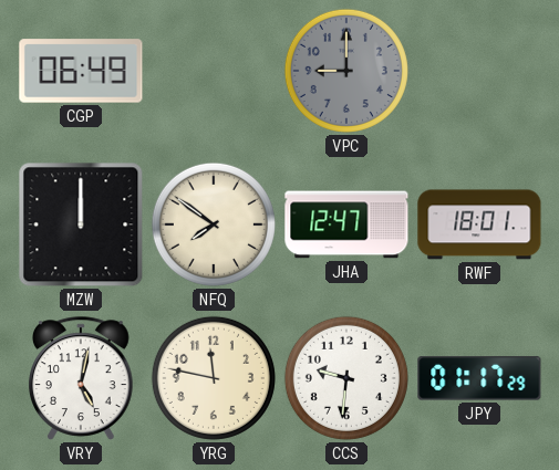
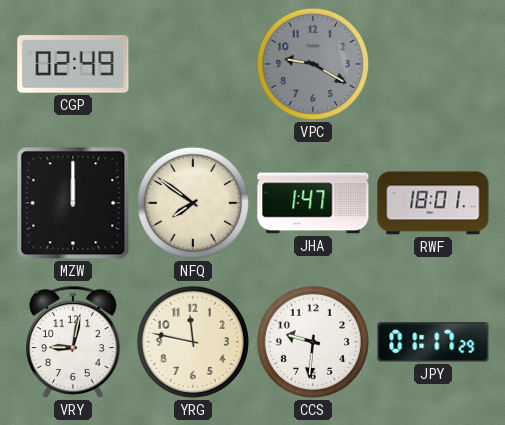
CGP: 06:49 -> 02:49 (73, 64)
VPC: 9:00 -> 9:20 (313, 64)
JHA: 12:47 -> 1:47 (313, 203)
VRY: 5:02 -> 9:02 (74, 342)
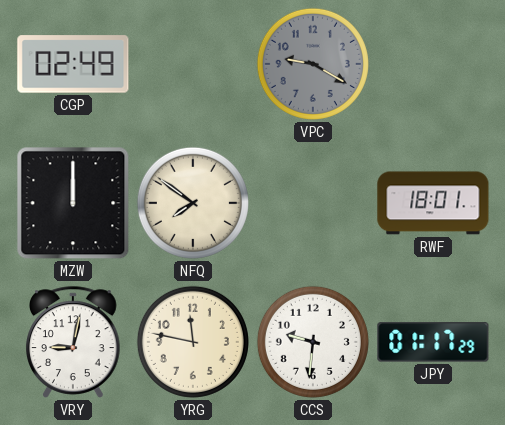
JHA: 1:47 -> none (313, 203)
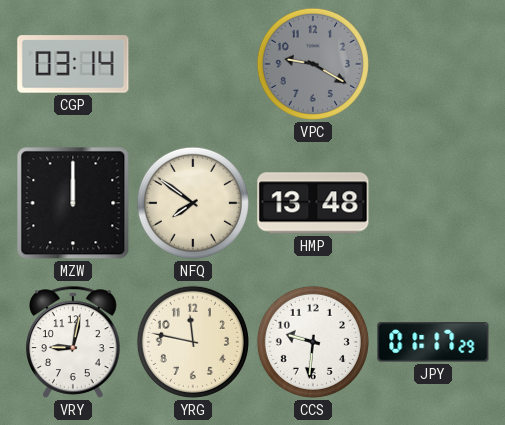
CGP: 02:49 -> 03:14 (73, 64)
HMP: none -> 13:48 (313, 203)
RWF: 18:01 -> none (433, 203)
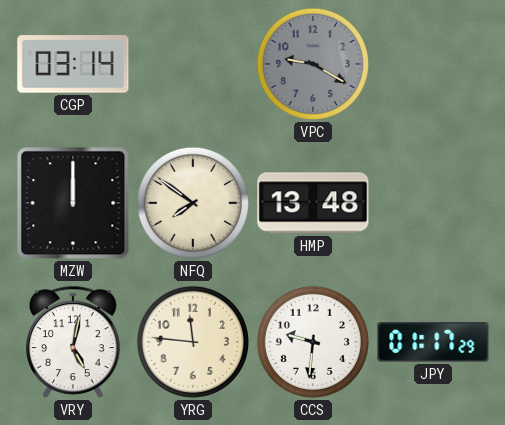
VRY: 9:02 -> 5:02 (74, 342)
YRG: 11:47 -> 11:46 (193, 342)
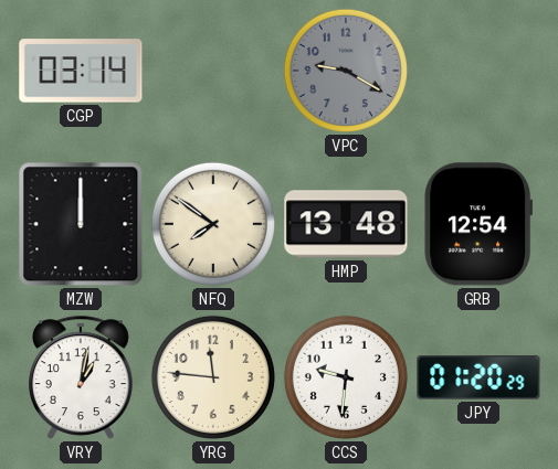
GRB: none -> 12:54 (478, 224)
VRY: 5:02 -> 1:02 (82, 377)
JPY: 01:17 -> 01:20 (478, 377)
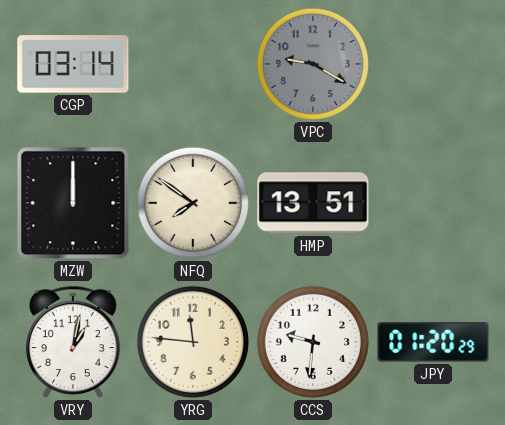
HMP: 13:48 -> 13:51 (313, 203)
GRB: 12:54 -> none (478, 224)
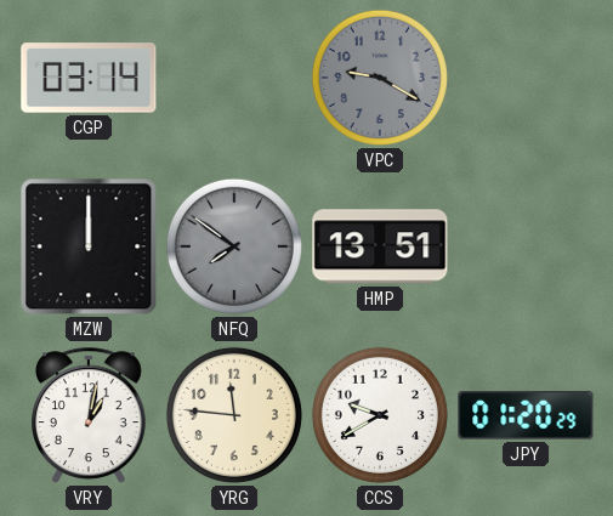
NFQ dial: cream -> grey (234, 246)
CCS: 9:31 -> 9:40 (380, 415)
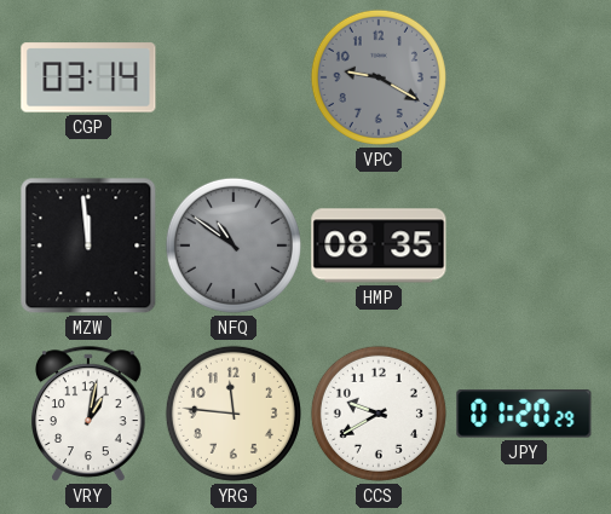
MZW: 12:00 -> 11:59 (88, 246)
NFQ: 7:51 -> 10:51 (234, 246)
HMP: 13:51 -> 08:35 (379, 246)
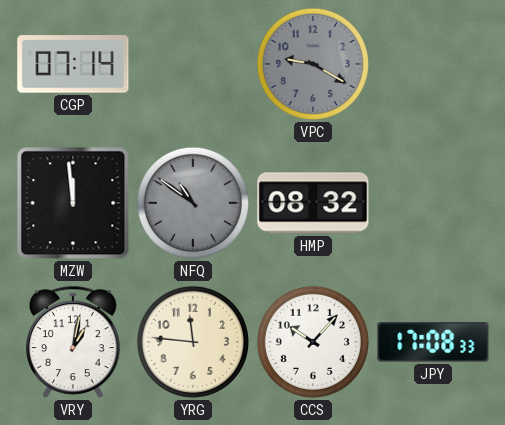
CGP: 03:14 -> 07:14 (73, 64)
HMP: 08:35 -> 08:32 (313, 203)
CCS: 9:40 -> 10:07 (313, 342)
JPY: 01:20 -> 17:08 (433, 342)
